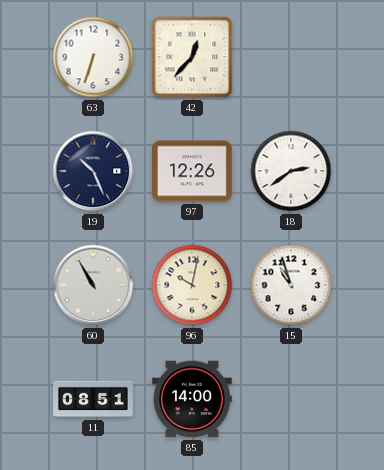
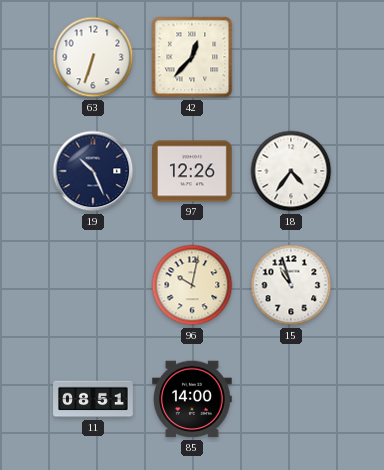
18: 2:39 -> 4:36 (291, 171)
60: 10:55 -> none (93, 285)
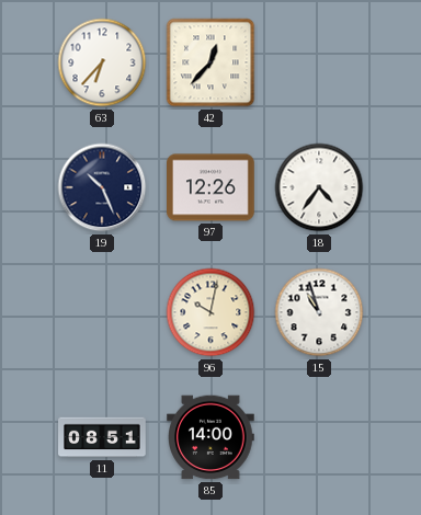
63: 6:33 -> 6:37 (102, 62)
